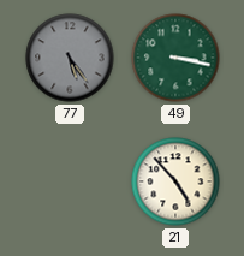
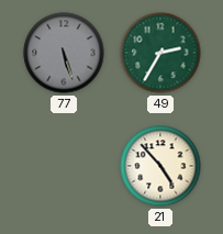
77: 5:24 -> 5:27 (64, 53)
49: 3:17 -> 2:35 (160, 53)
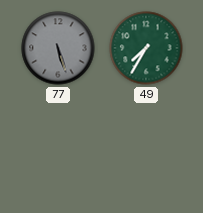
49: 2:35 -> 7:35 (146, 48)
21: 4:53 -> none (160, 166)
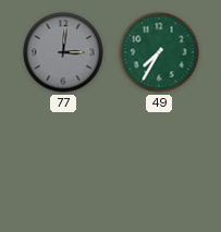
77: 5:27 -> 3:01 (63, 52)
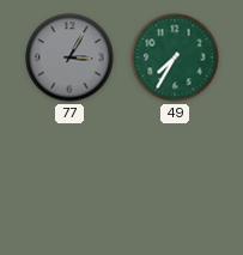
77: 3:01 -> 3:05 (69, 57)
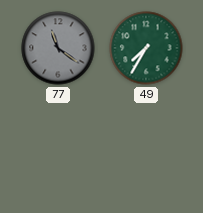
77: 3:05 -> 11:21 (58, 48)
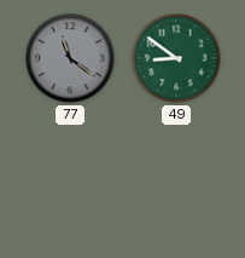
49: 7:35 -> 8:51 (176, 58)
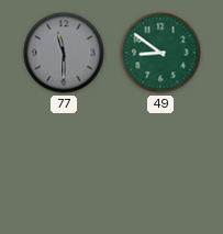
77: 11:21 -> 11:30 (64, 53)
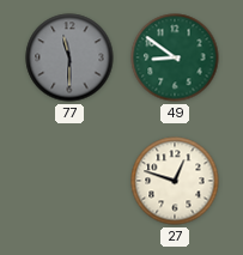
27: none -> 12:48 (175, 181)
